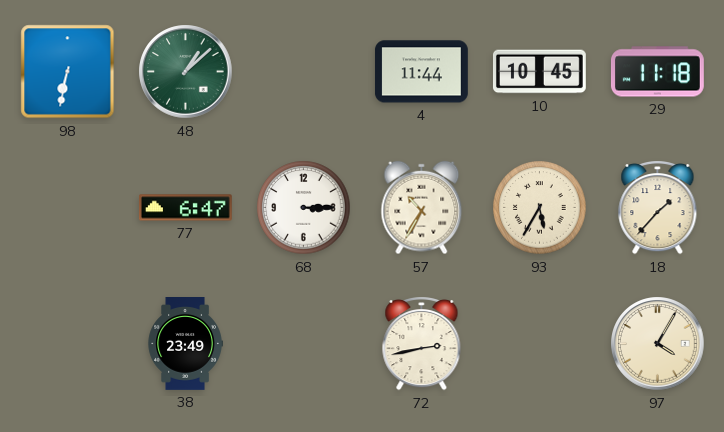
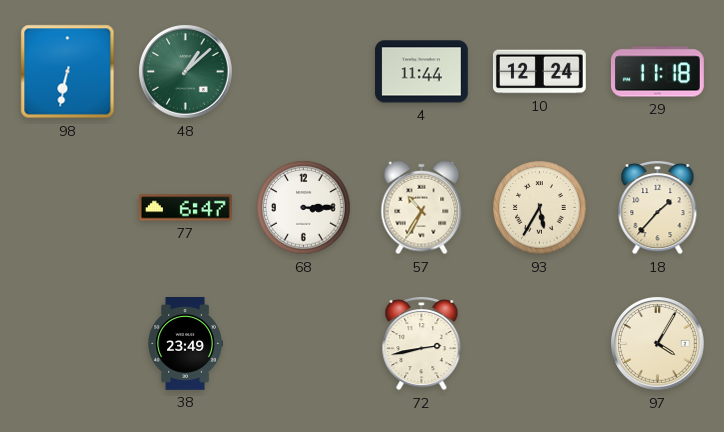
10: 10:45 -> 12:24 (539, 72)
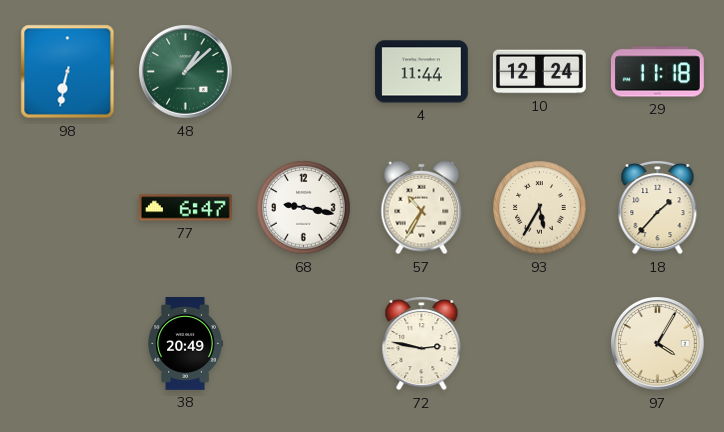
68: 3:15 -> 9:17 (304, 208)
38: 23:49 -> 20:49 (185, 344)
72: 2:43 -> 2:47 (422, 343)
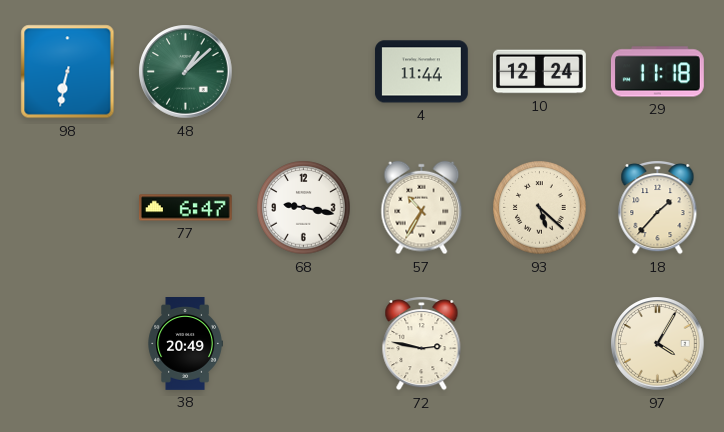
93: 5:35 -> 5:22 (540, 208)
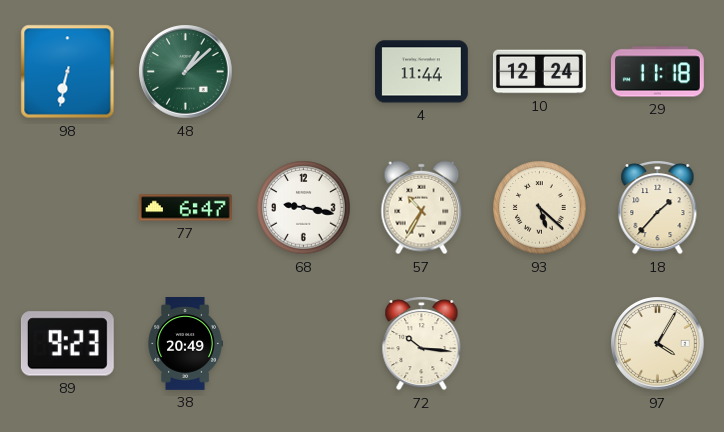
89: none -> 9:23 (67, 344)
72: 2:47 -> 10:16 (422, 343)
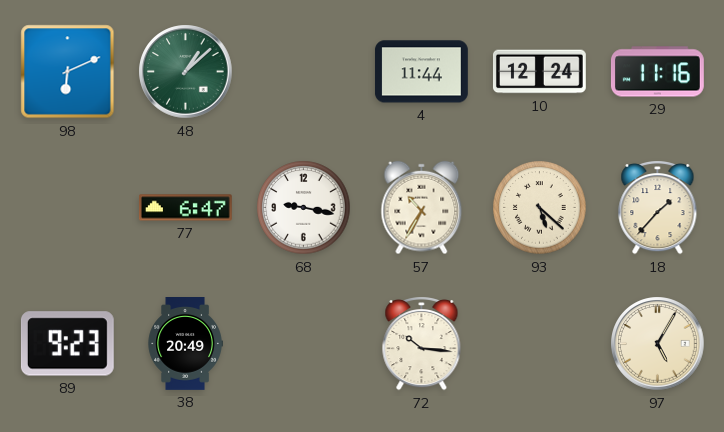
98: 6:32 -> 6:11 (68, 72)
29: 11:18 -> 11:16 (657, 72)
97: 4:05 -> 5:05 (658, 344)
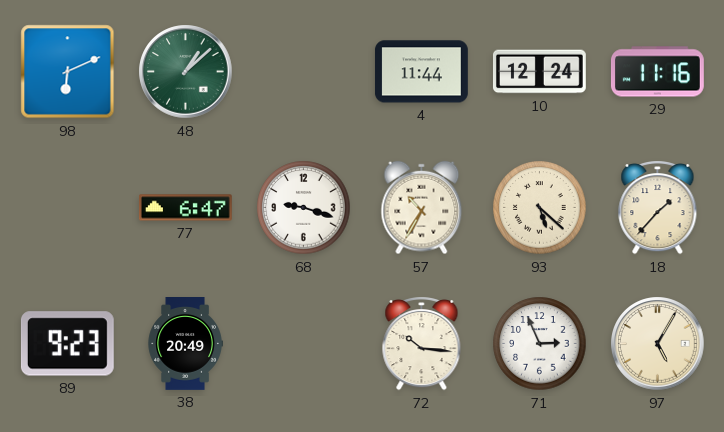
68: 9:17 -> 9:18 (304, 208)
71: none -> 2:56 (540, 344)
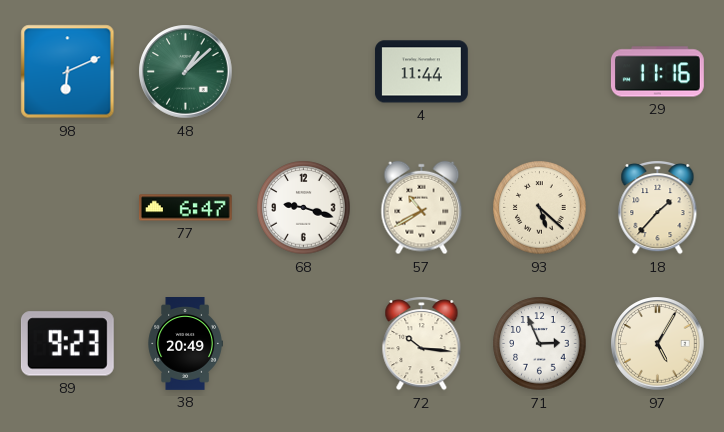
10: 12:24 -> none (539, 72)
57: 10:35 -> 10:40 (422, 208)
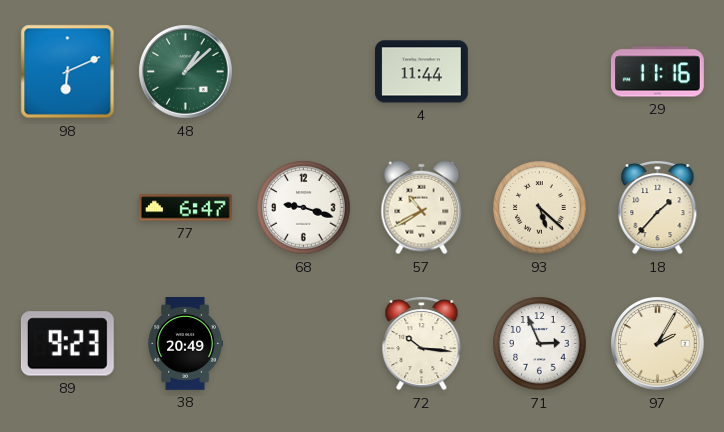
97: 5:05 -> 2:05 (658, 344)
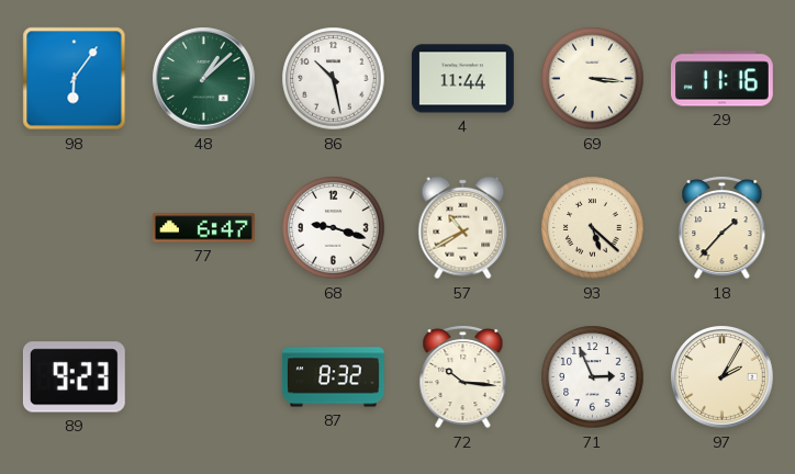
98: 6:11 -> 6:06 (75, 79)
86: none -> 10:28 (334, 79)
69: none -> 3:16 (593, 79)
38: 20:49 -> none (185, 344)
87: none -> 8:32 (333, 377)
